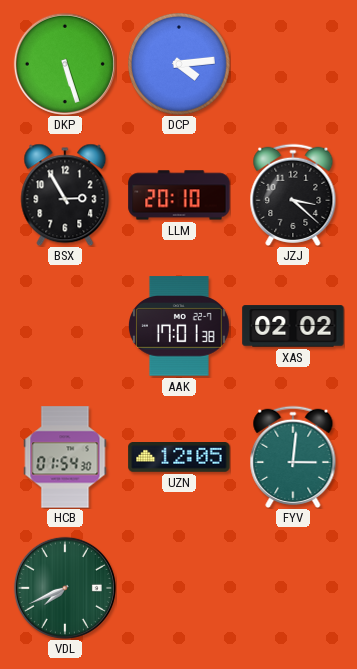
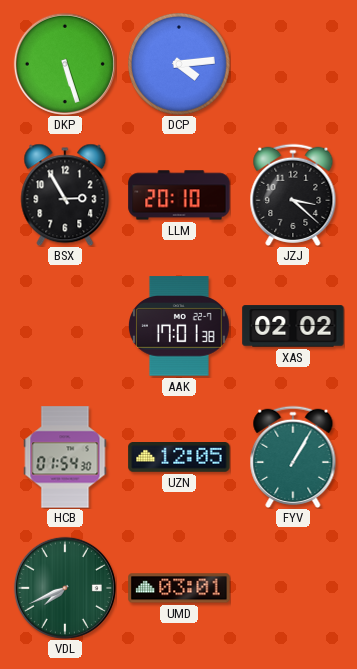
FYV: 3:01 -> 1:05 (293, 457)
UMD: none -> 03:01 (179, 588)
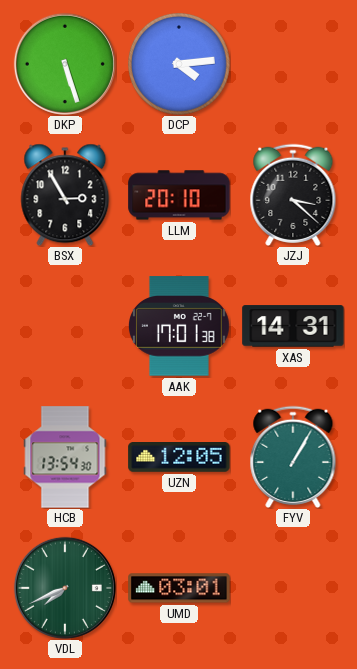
XAS: 02:02 -> 14:31 (293, 326)
HCB: 01:54 -> 13:54 (65, 457)
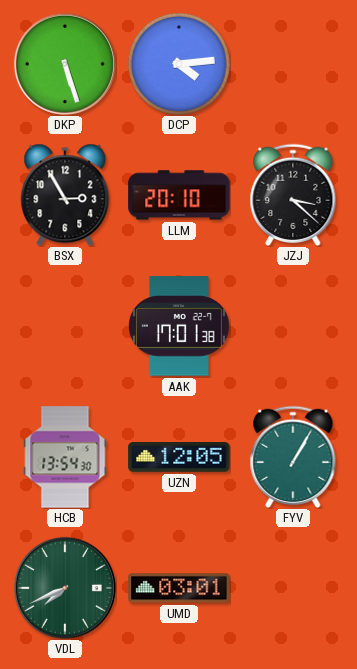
XAS: 14:31 -> none (293, 326)
